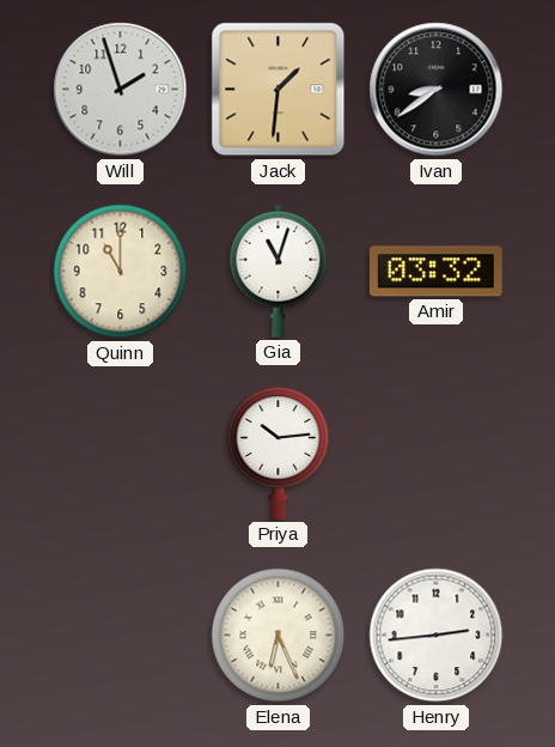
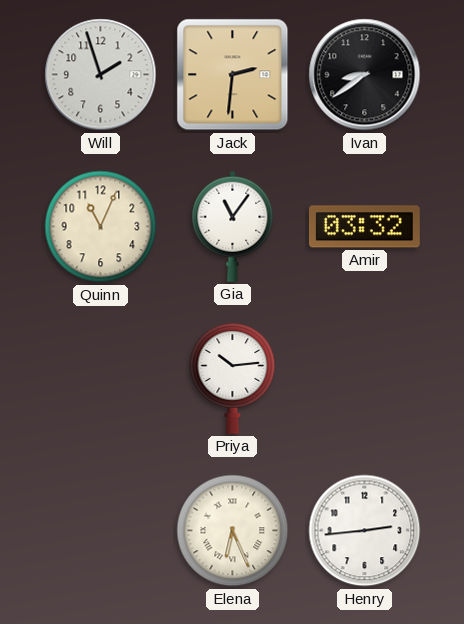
Jack: 1:31 -> 2:31 (233, 75)
Quinn: 11:00 -> 11:04 (101, 227)
Gia: 11:03 -> 11:06 (233, 226)
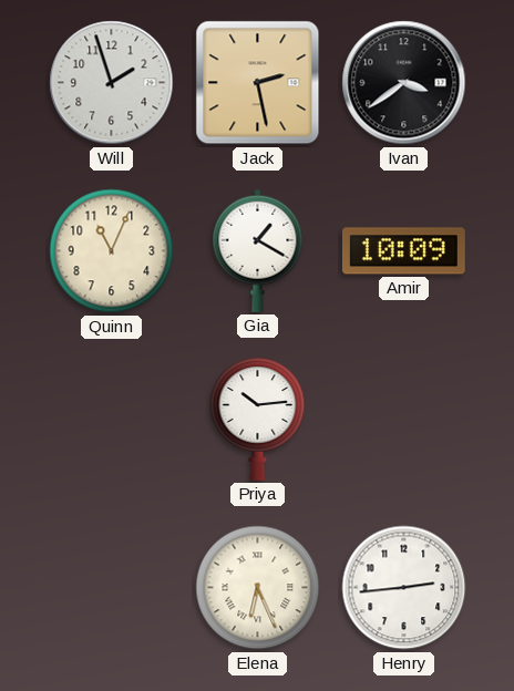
Jack: 2:31 -> 2:28 (258, 83)
Ivan: 8:39 -> 3:39 (404, 83)
Gia: 11:06 -> 1:20 (258, 250)
Amir: 03:32 -> 10:09 (403, 251)
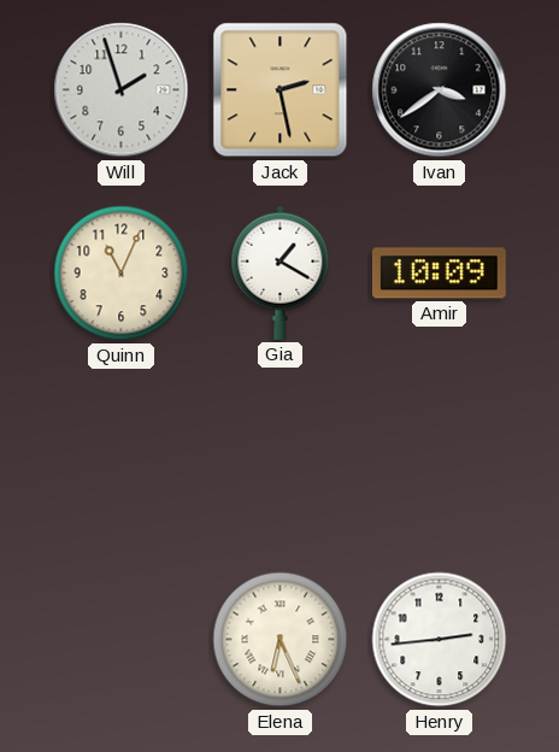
Priya: 10:14 -> none (258, 419)
